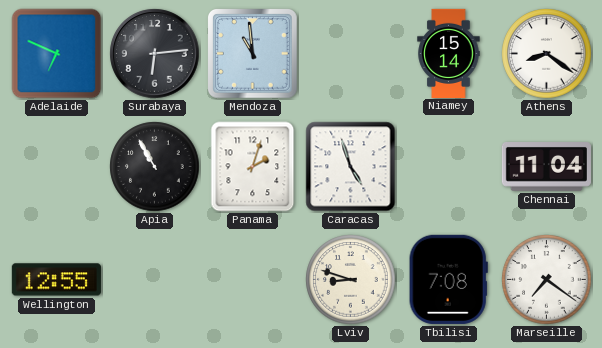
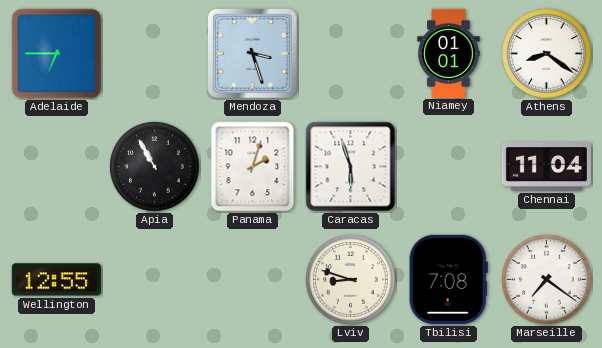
Adelaide: 6:49 -> 6:45 (57, 54)
Surabaya: 6:14 -> none (155, 54)
Mendoza: 10:59 -> 3:27 (253, 54)
Niamey: 15:14 -> 01:01 (449, 53)
Caracas: 4:57 -> 5:57 (351, 167)
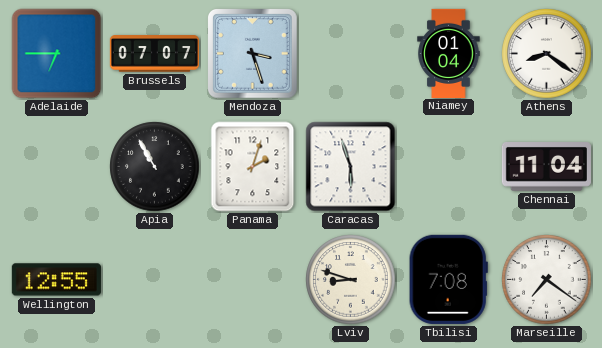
Brussels: none -> 07:07 (154, 54)
Niamey: 01:01 -> 01:04 (449, 53)
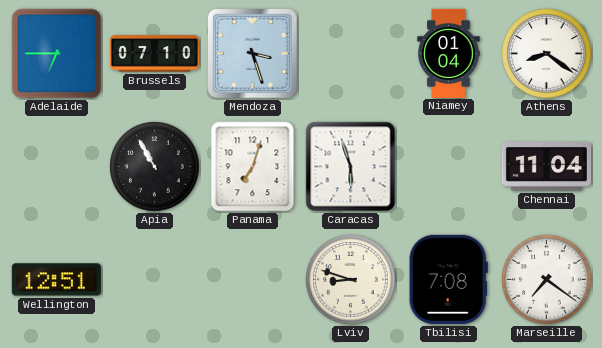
Brussels: 07:07 -> 07:10 (154, 54)
Panama: 2:03 -> 7:03 (253, 167)
Wellington: 12:55 -> 12:51 (56, 280)
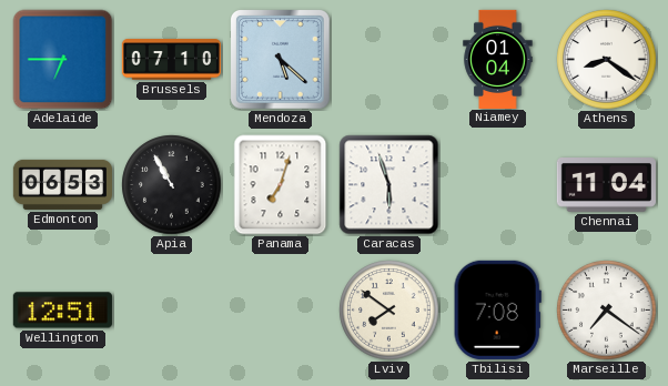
Mendoza: 3:27 -> 5:22 (281, 60)
Edmonton: none -> 06:53 (62, 184)
Lviv: 8:48 -> 7:51 (389, 311)
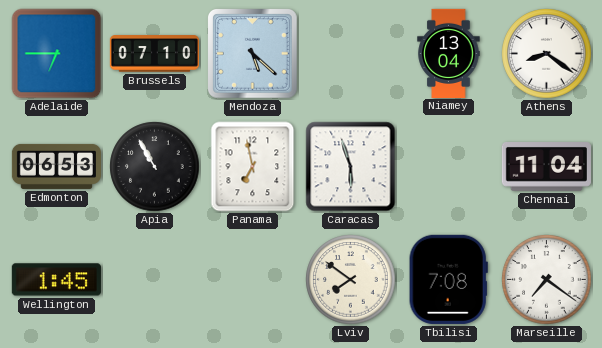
Niamey: 01:04 -> 13:04 (449, 53)
Panama: 7:03 -> 6:58 (253, 167)
Wellington: 12:51 -> 1:45 (56, 280)
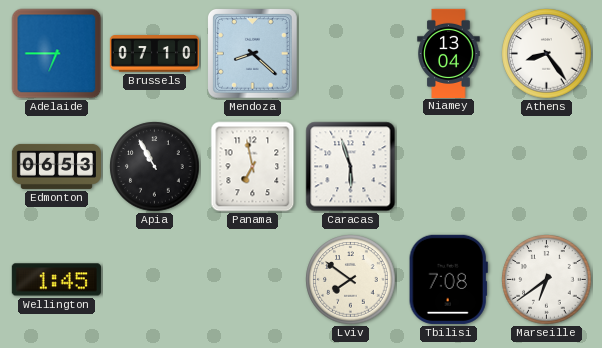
Mendoza: 5:22 -> 8:22 (253, 54)
Athens: 8:21 -> 8:24 (547, 54)
Chennai: 11:04 -> none (546, 167)
Marseille: 7:21 -> 6:39 (547, 280)
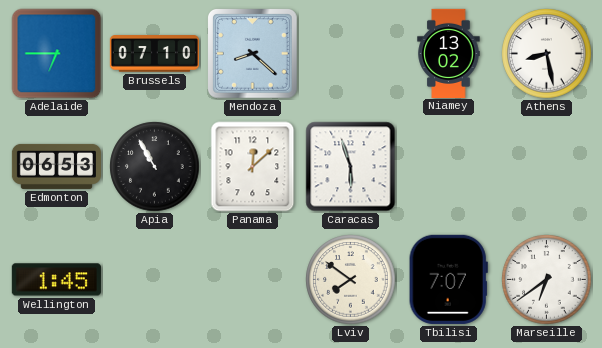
Niamey: 13:04 -> 13:02 (449, 53)
Athens: 8:24 -> 8:28 (547, 54)
Panama: 6:58 -> 12:08 (253, 167)
Tbilisi: 7:08 -> 7:07 (448, 279)
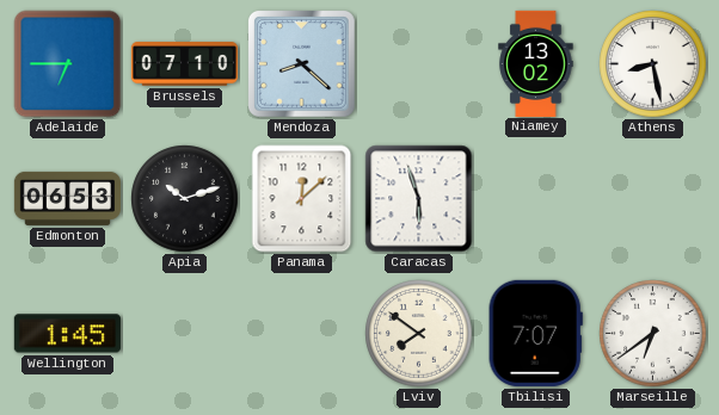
Apia: 10:55 -> 10:12 (185, 199)
